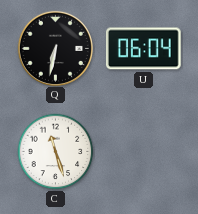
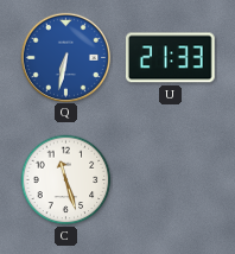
Q dial: black -> blue (65, 57)
U: 06:04 -> 21:33 (170, 58)
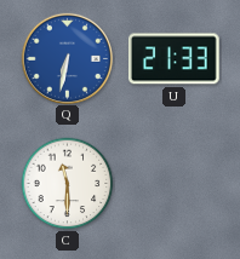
C: 11:27 -> 11:30 (68, 184)
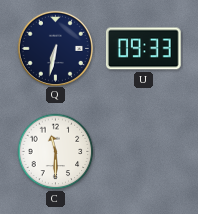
Q dial: blue -> navy (55, 48)
U: 21:33 -> 09:33 (143, 49)
